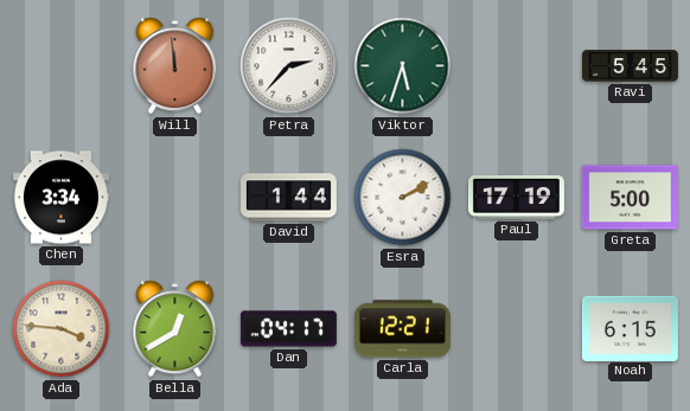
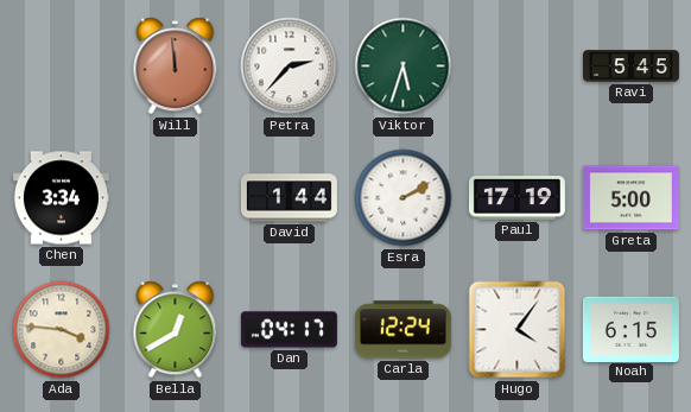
Carla: 12:21 -> 12:24 (402, 330)
Hugo: none -> 4:06 (518, 330)
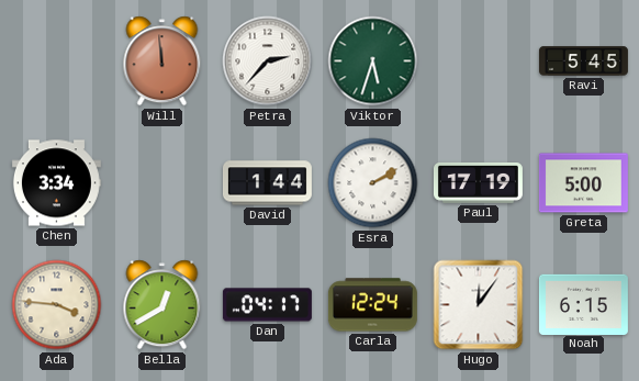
Hugo: 4:06 -> 12:06 (479, 305)
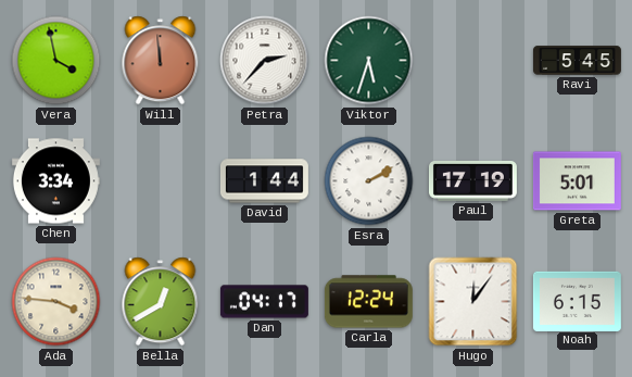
Vera: none -> 3:58 (56, 61)
Greta: 5:00 -> 5:01 (577, 181)
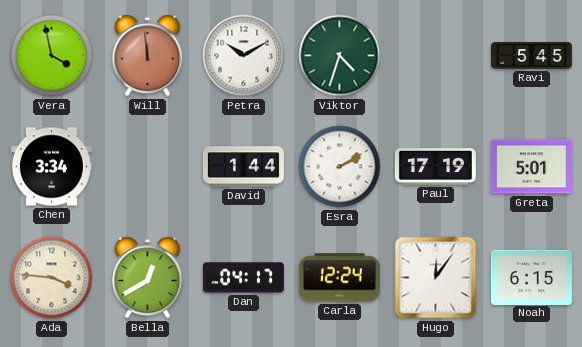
Petra: 2:37 -> 10:10 (244, 56)
Viktor: 5:33 -> 4:33 (340, 56)
